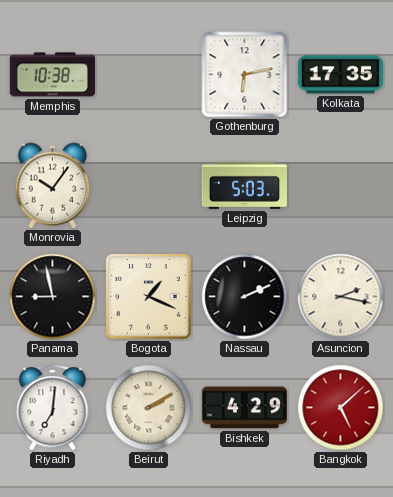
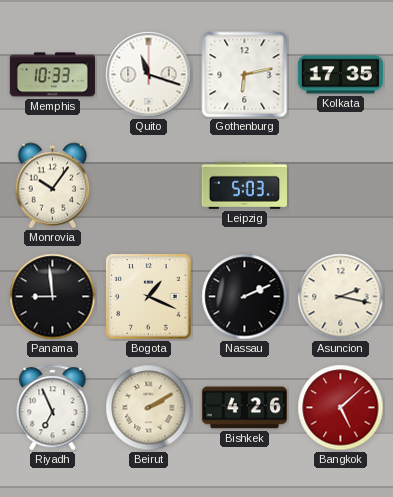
Memphis: 10:38 -> 10:33 (52, 75)
Quito: none -> 11:18 (149, 75)
Panama: 8:58 -> 8:59 (53, 297)
Riyadh: 7:01 -> 6:56 (53, 408)
Bishkek: 4:29 -> 4:26 (244, 408)
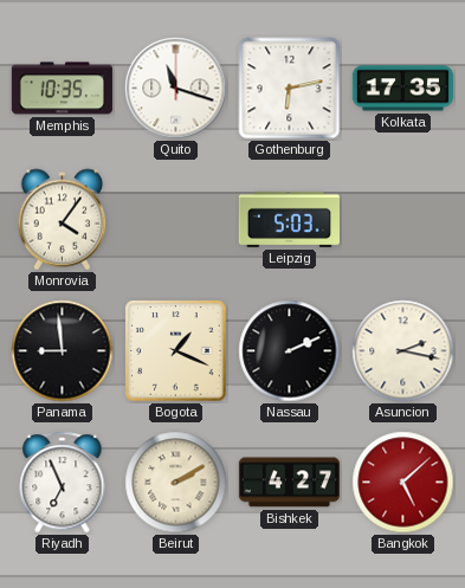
Memphis: 10:33 -> 10:35 (62, 89)
Monrovia: 10:06 -> 4:06 (63, 220)
Bishkek: 4:26 -> 4:27 (289, 483)
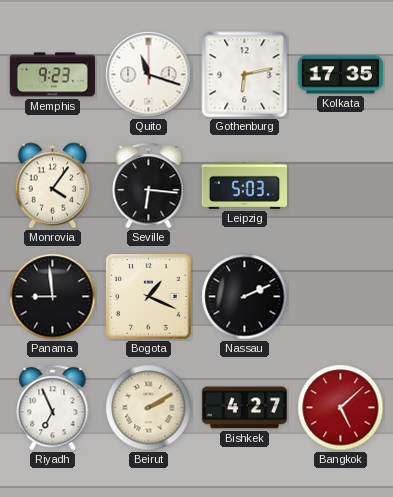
Memphis: 10:35 -> 9:23 (52, 75)
Seville: none -> 6:16 (149, 186)
Asuncion: 2:17 -> none (403, 351)
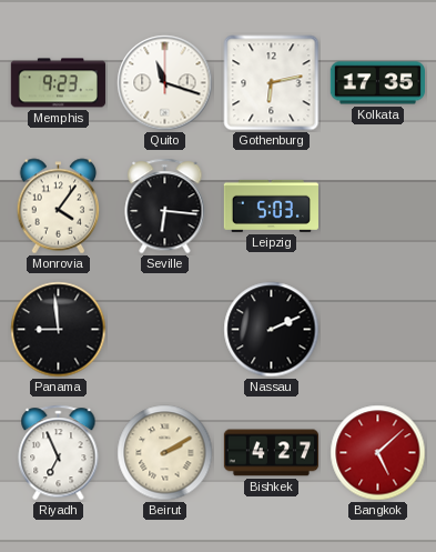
Bogota: 1:19 -> none (149, 297)
